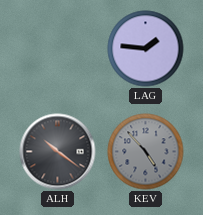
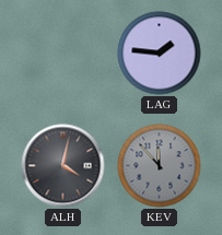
ALH: 10:21 -> 4:02 (63, 166)
KEV: 4:53 -> 11:53 (160, 166)
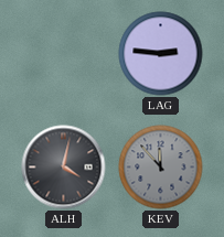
LAG: 1:46 -> 2:46 (161, 54)
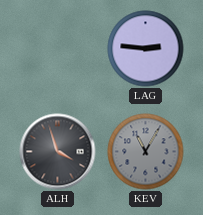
ALH: 4:02 -> 3:57 (58, 152)
KEV: 11:53 -> 11:05 (146, 152)
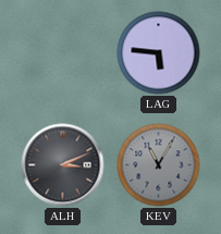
LAG: 2:46 -> 5:46 (159, 53)
ALH: 3:57 -> 3:11 (63, 165)
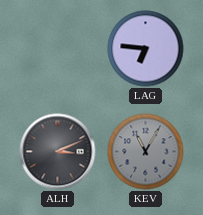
LAG: 5:46 -> 6:46 (146, 49)
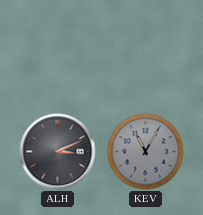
LAG: 6:46 -> none (146, 49)
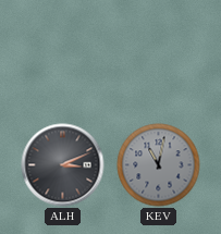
KEV: 11:05 -> 11:02 (159, 165)
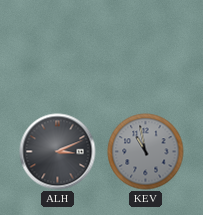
KEV: 11:02 -> 10:58 (146, 152)
